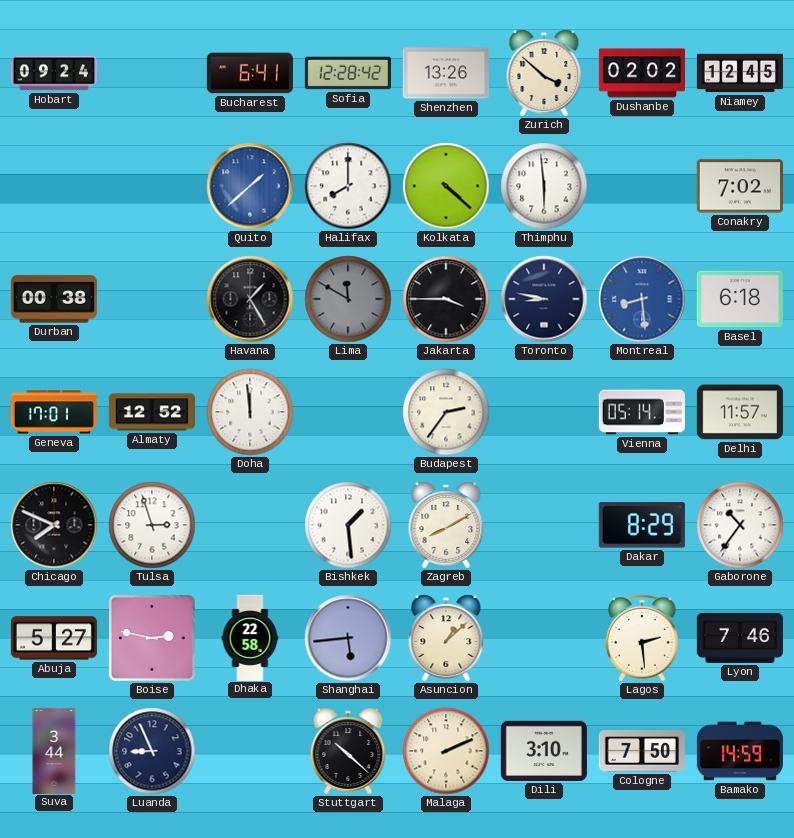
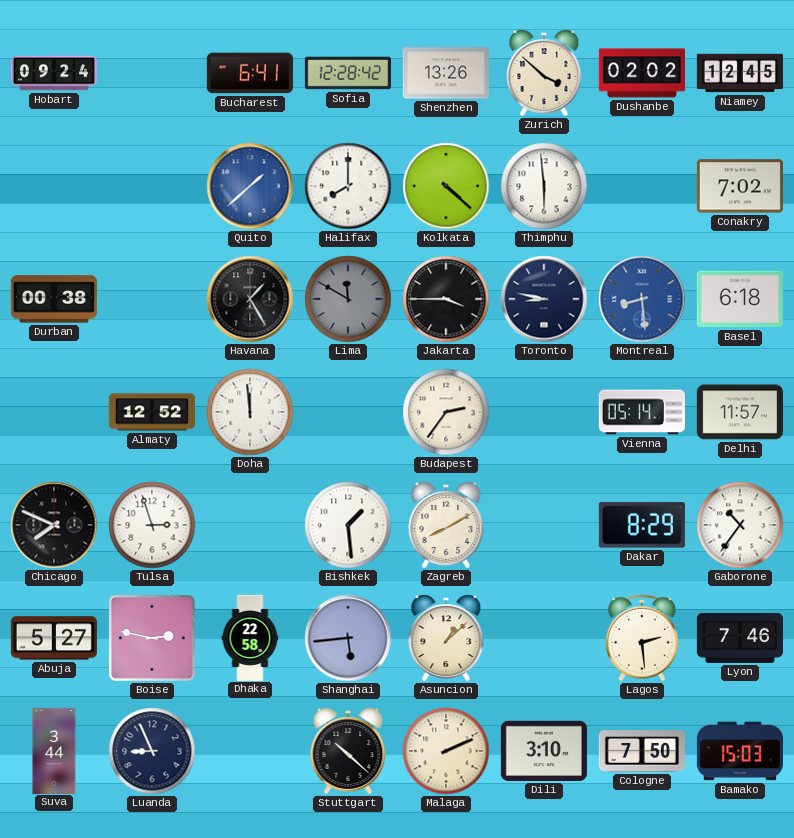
Geneva: 17:01 -> none (54, 412)
Bamako: 14:59 -> 15:03 (740, 751)
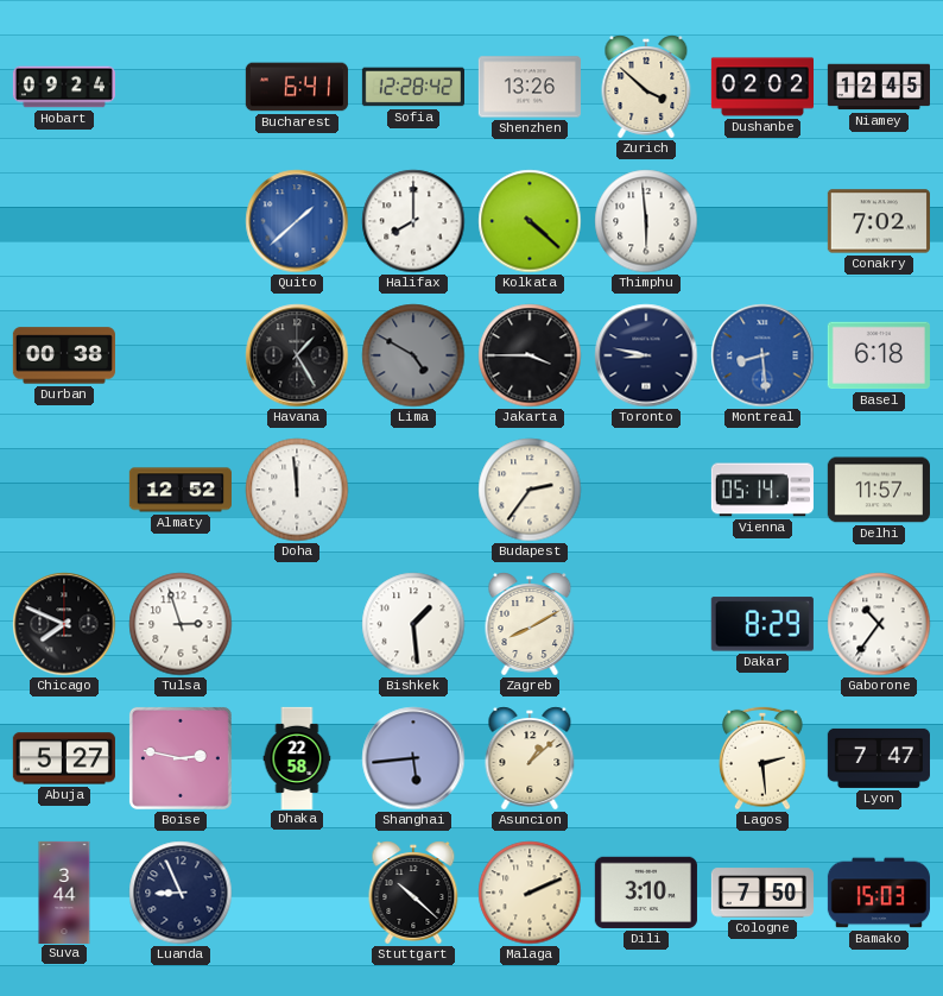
Lima: 11:50 -> 4:50 (413, 355)
Lyon: 7:46 -> 7:47 (879, 758)
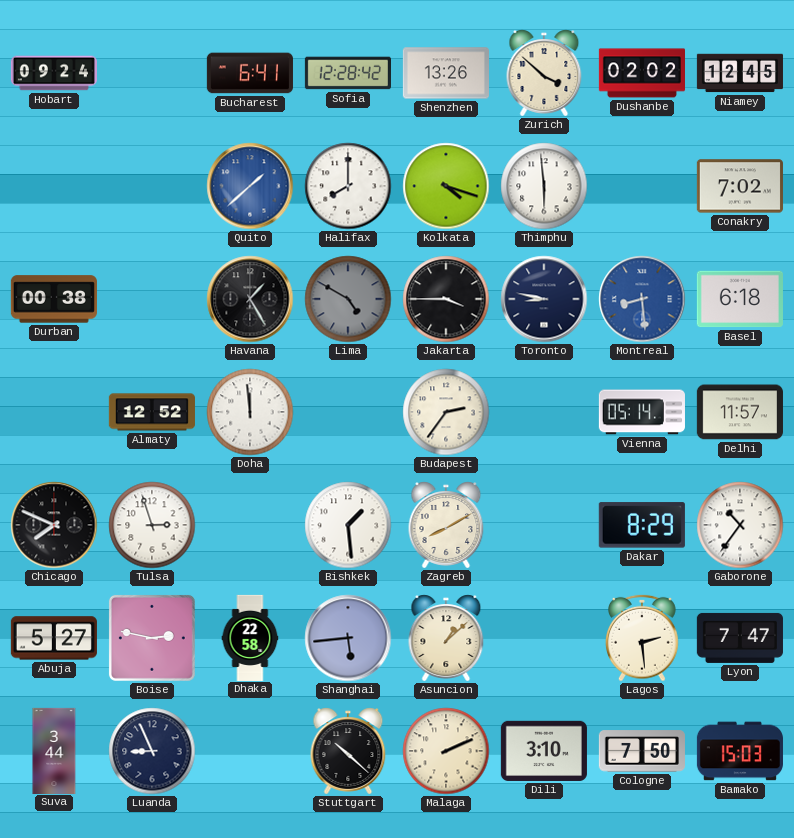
Kolkata: 4:22 -> 4:18 (446, 186)
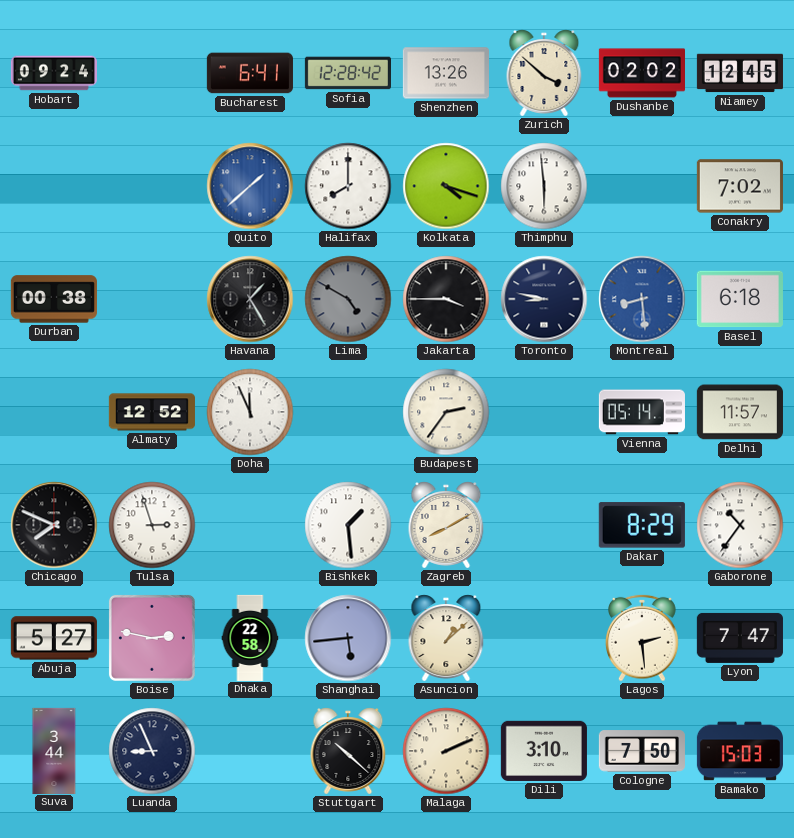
Doha: 11:59 -> 11:56 (250, 412)
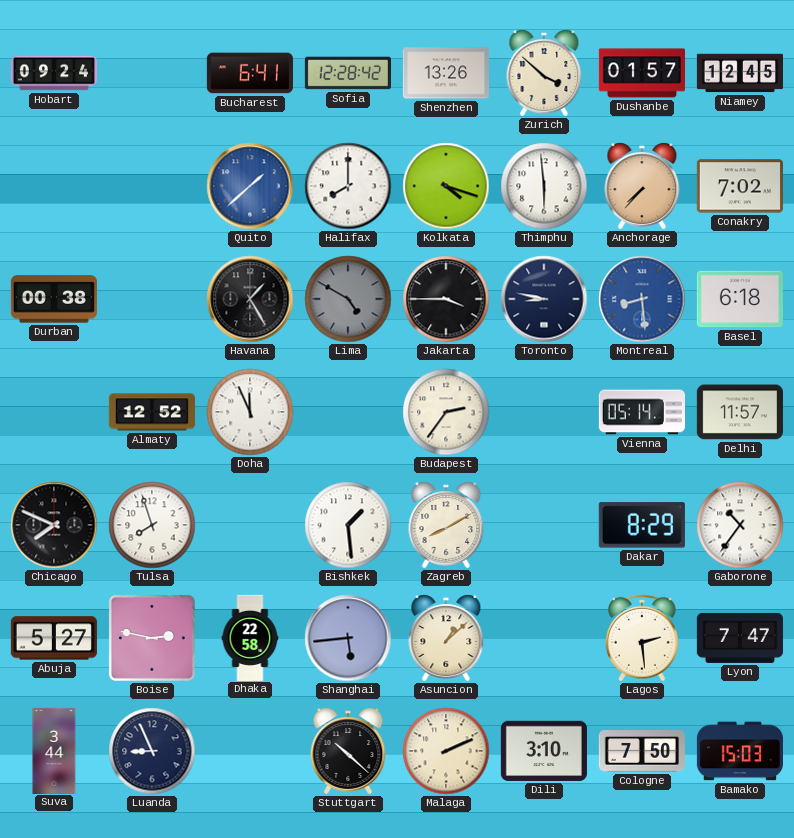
Dushanbe: 02:02 -> 01:57 (641, 73)
Anchorage: none -> 7:37 (642, 186)
Tulsa: 2:57 -> 7:57 (152, 525)
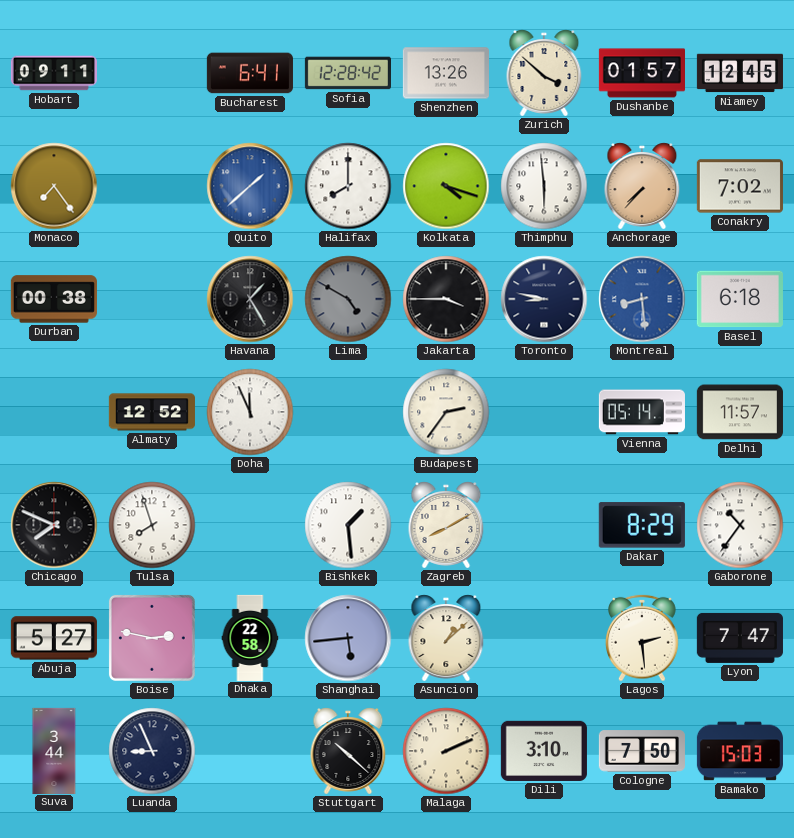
Hobart: 09:24 -> 09:11 (53, 73)
Monaco: none -> 7:24 (54, 186)
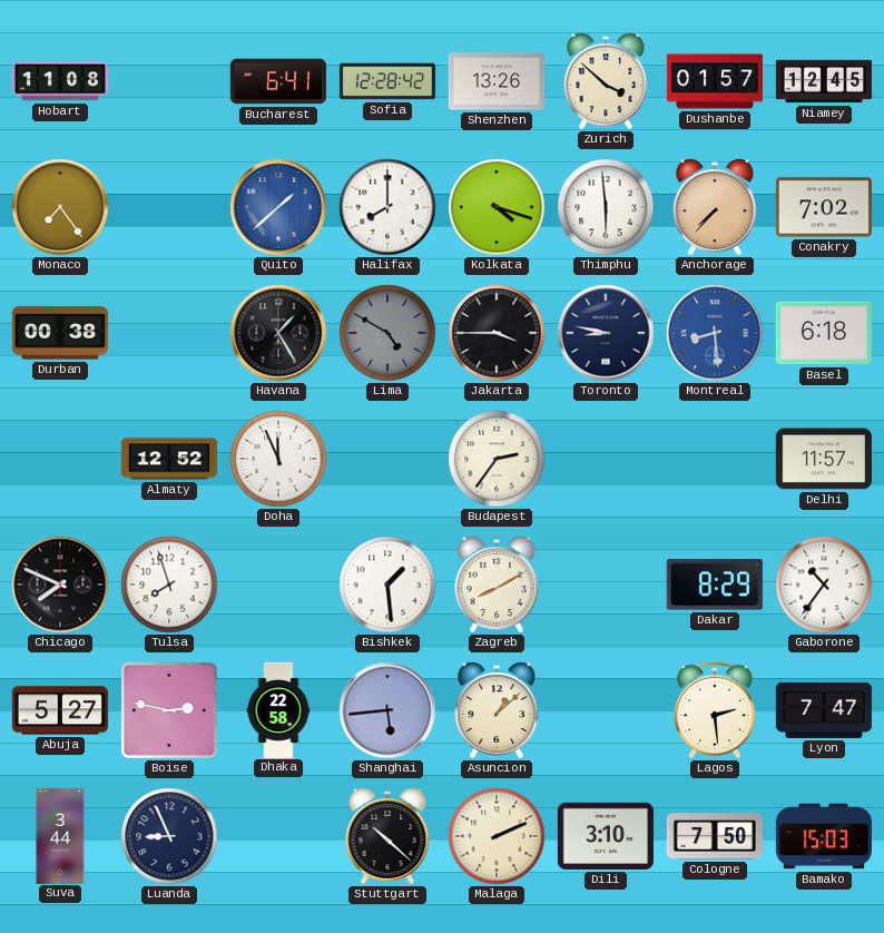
Hobart: 09:11 -> 11:08 (59, 81)
Vienna: 05:14 -> none (642, 412)
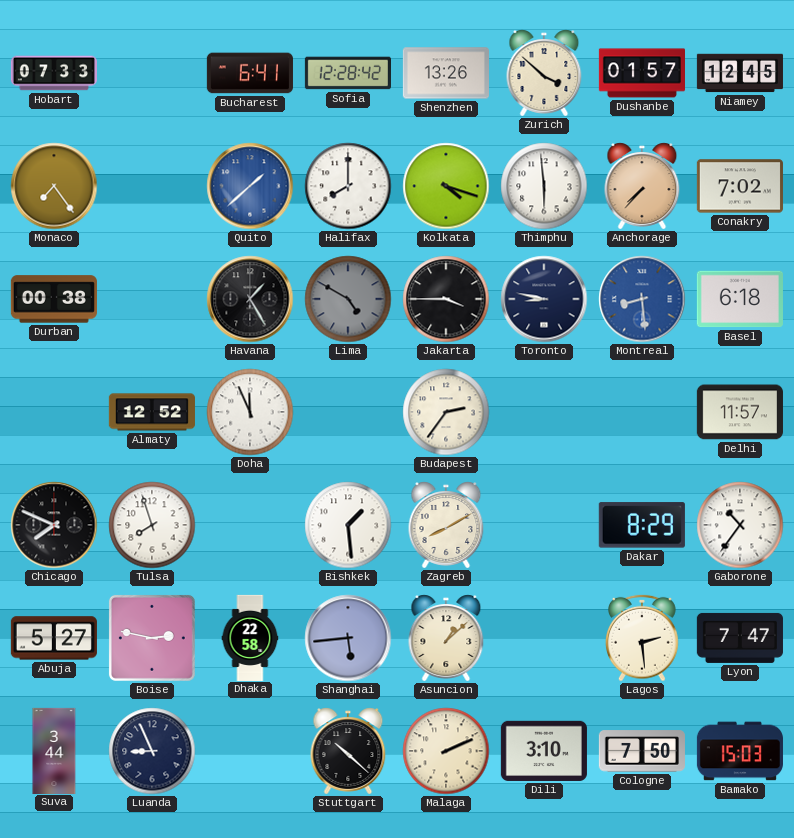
Hobart: 11:08 -> 07:33 (53, 73)
